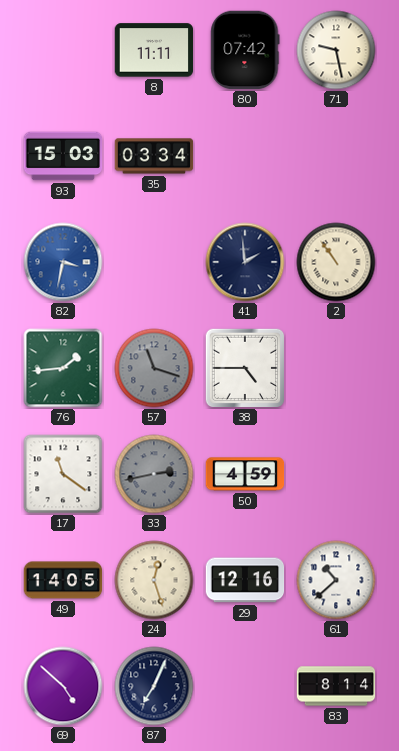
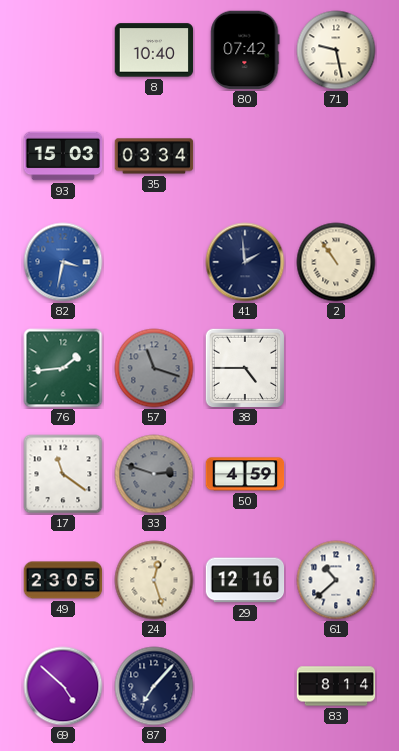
8: 11:11 -> 10:40 (154, 50)
33: 2:43 -> 2:48 (154, 474)
49: 14:05 -> 23:05 (63, 580)
87: 7:04 -> 7:07 (154, 686)
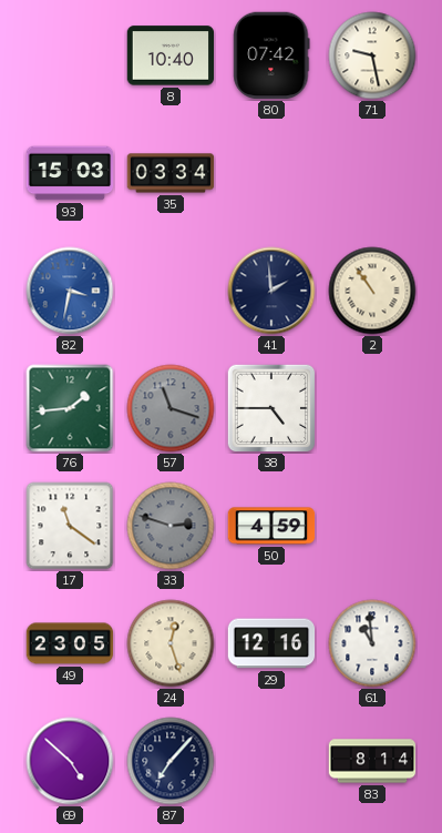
61: 10:38 -> 10:59 (372, 643)
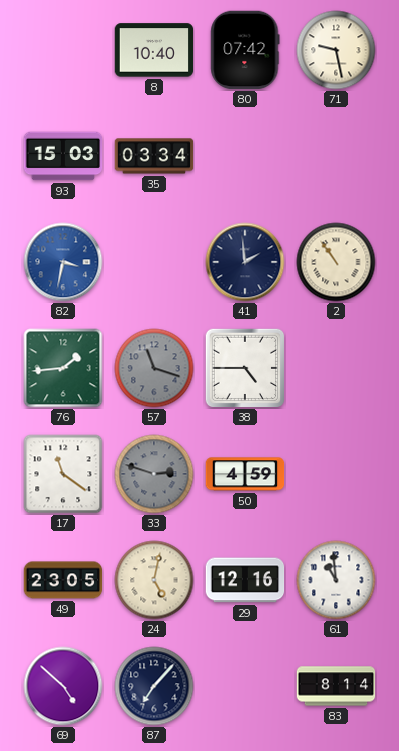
24: 12:27 -> 5:02 (154, 580)
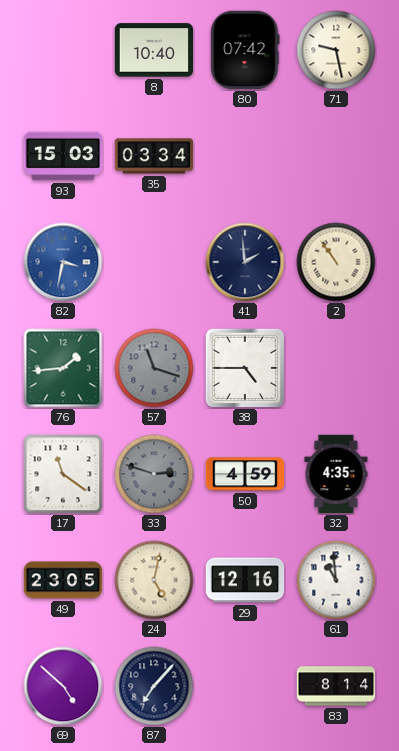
32: none -> 4:35 (336, 474)
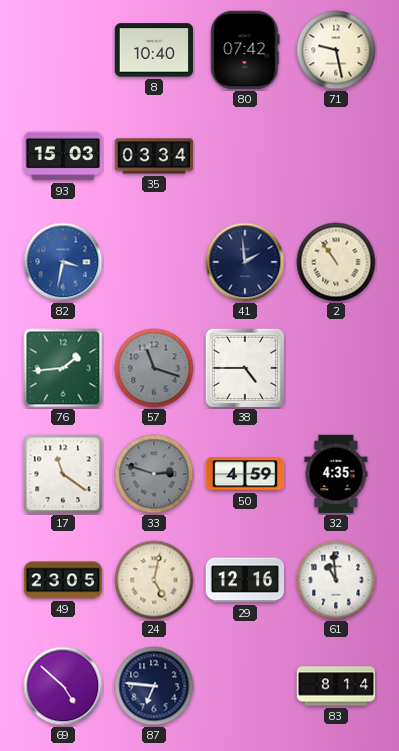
87: 7:07 -> 6:46 (154, 686)
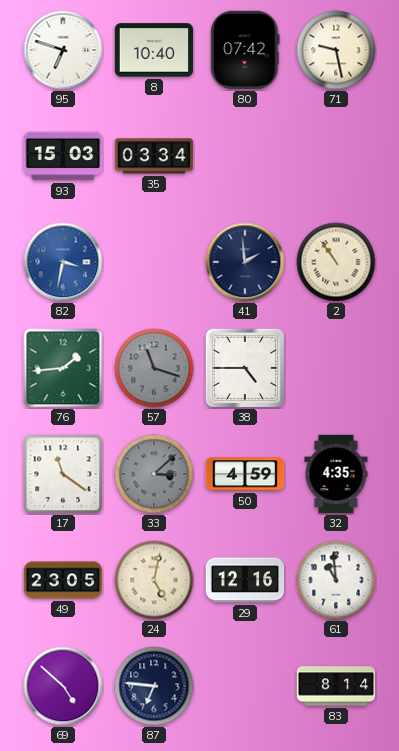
95: none -> 6:48 (63, 50)
33: 2:48 -> 3:08 (154, 474)
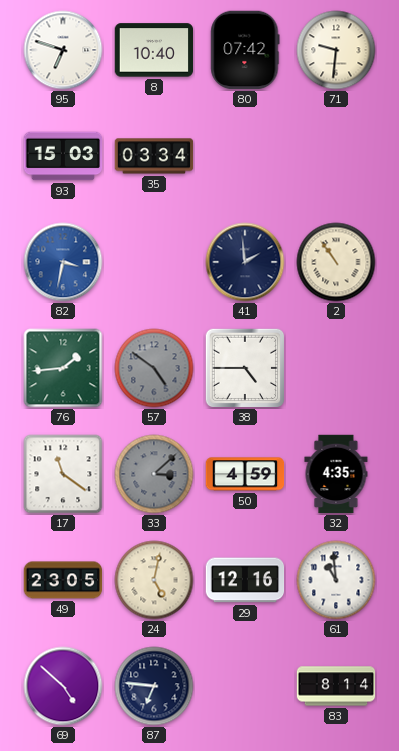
71: 9:28 -> 9:31 (336, 50)
57: 11:18 -> 4:51 (154, 368)
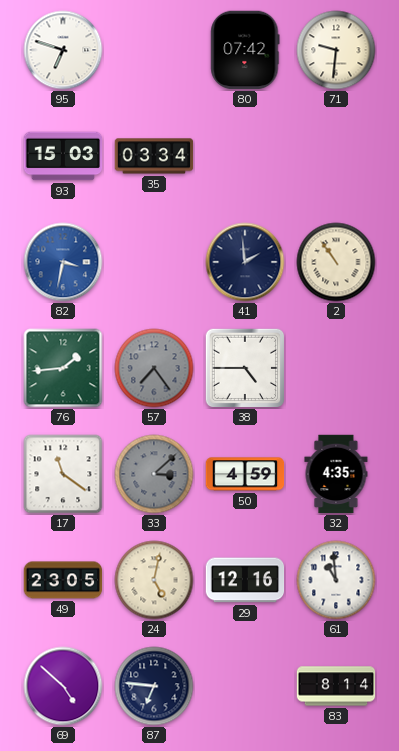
8: 10:40 -> none (154, 50)
57: 4:51 -> 7:24 (154, 368)
